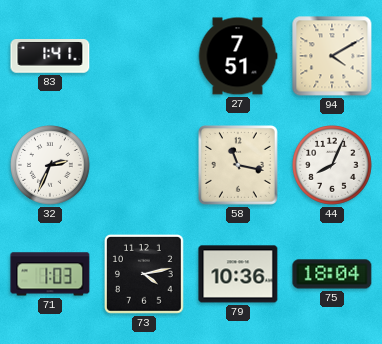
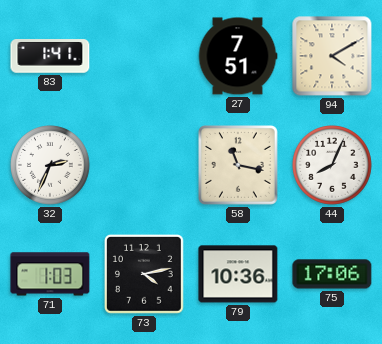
75: 18:04 -> 17:06 (332, 274)
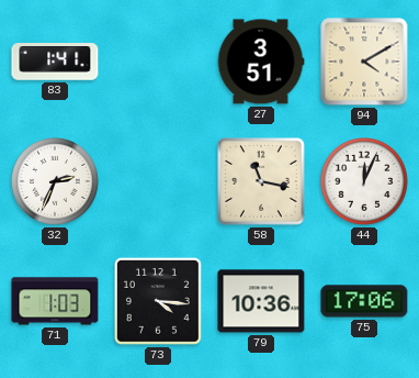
27: 7:51 -> 3:51 (261, 62)
44: 8:04 -> 12:04 (365, 182)
73: 4:13 -> 4:16 (159, 302)
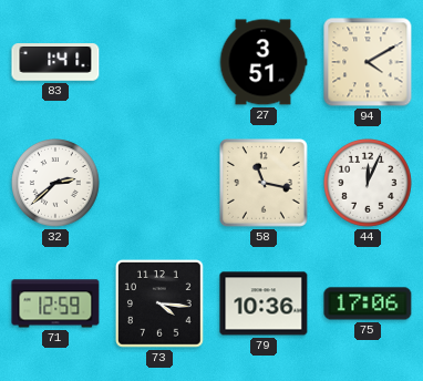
32: 2:34 -> 2:38 (56, 184)
71: 1:03 -> 12:59 (55, 303)
